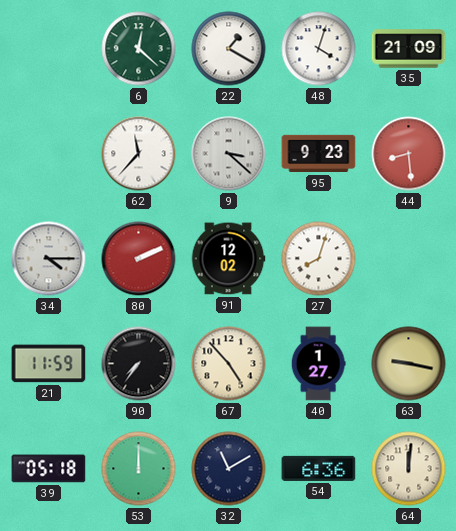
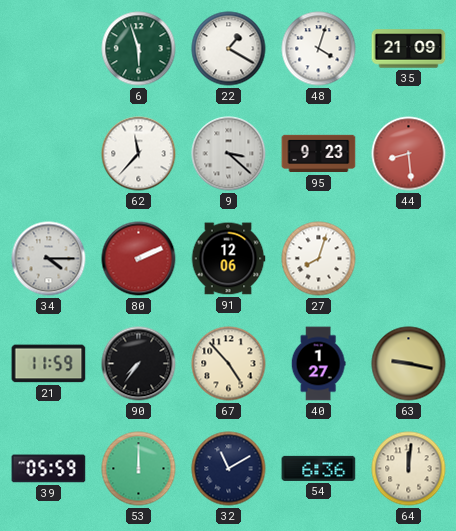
6: 12:22 -> 5:57 (139, 49)
91: 12:02 -> 12:06 (228, 259)
39: 05:18 -> 05:59 (49, 469)
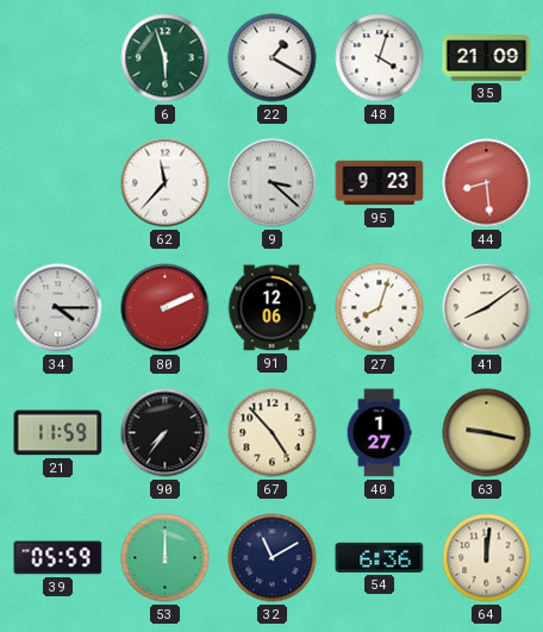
41: none -> 8:09 (487, 308)
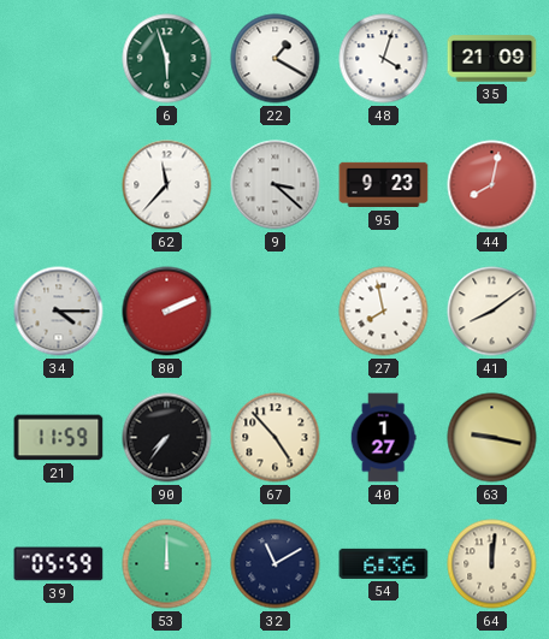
44: 8:29 -> 8:02 (492, 185)
91: 12:06 -> none (271, 308)
27: 8:03 -> 7:58 (384, 312)
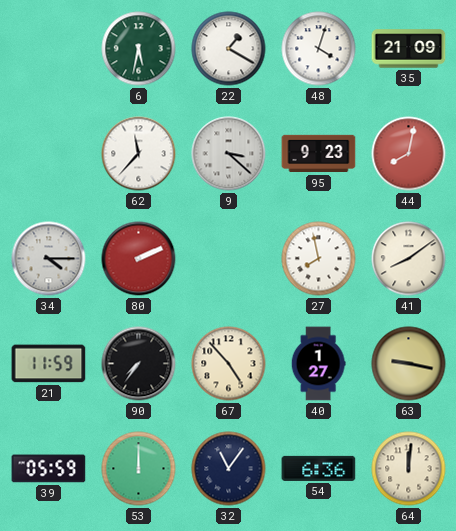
6: 5:57 -> 5:32 (139, 49)
32: 11:10 -> 11:06 (229, 469)
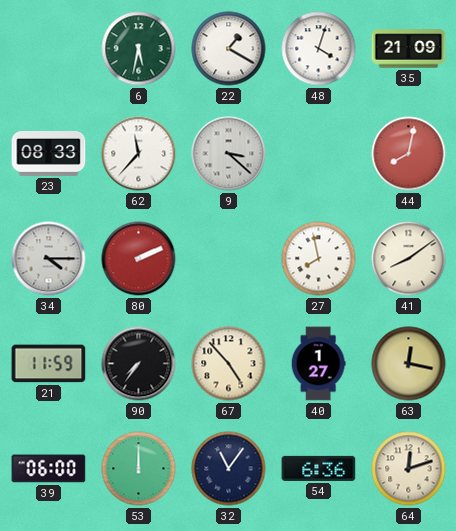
23: none -> 08:33 (49, 154)
95: 9:23 -> none (319, 154)
63: 9:17 -> 12:17 (409, 364)
39: 05:59 -> 06:00 (49, 469)
64: 12:01 -> 12:12 (409, 469)
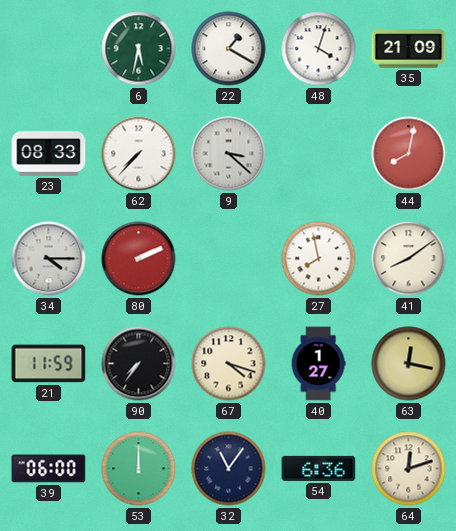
62: 11:37 -> 7:37 (139, 154)
67: 4:53 -> 4:18 (229, 364)
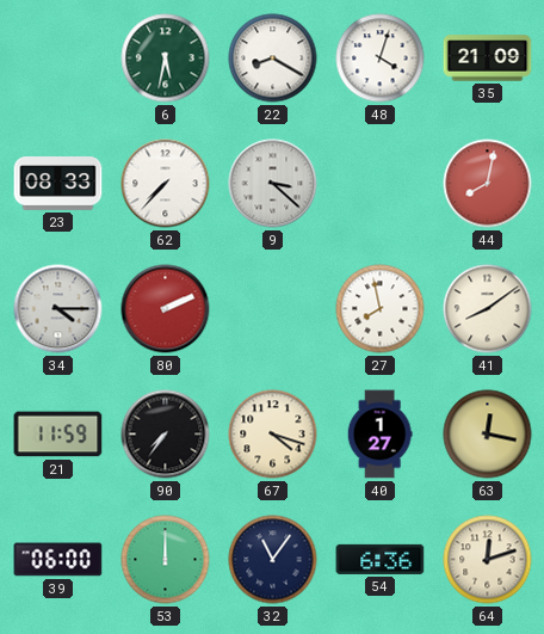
22: 1:20 -> 8:20 (273, 59)
